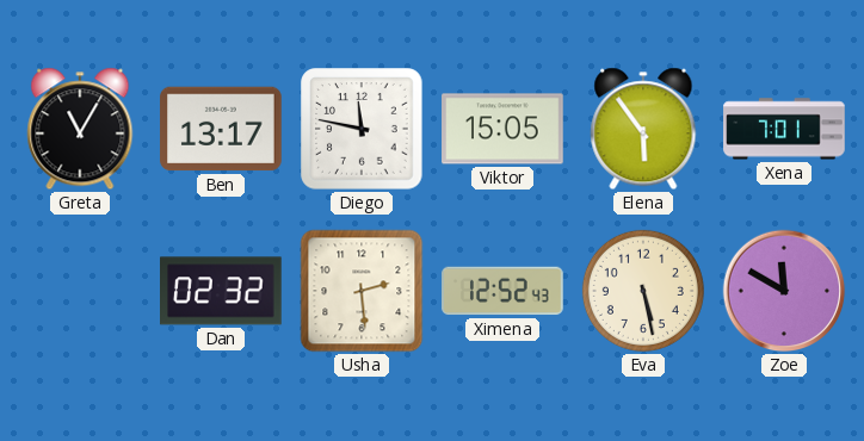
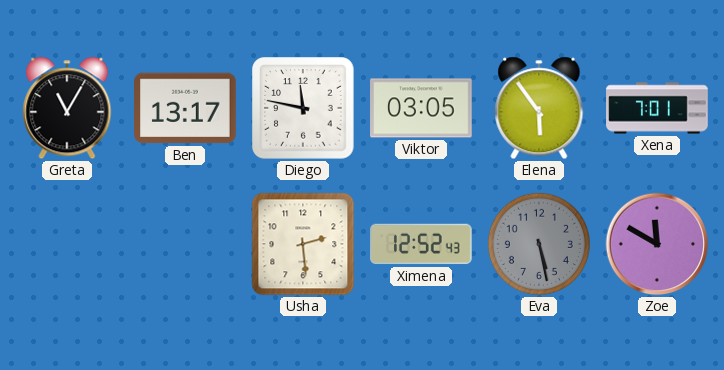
Viktor: 15:05 -> 03:05 (421, 108)
Dan: 02:32 -> none (222, 291)
Eva dial: cream -> grey (539, 244)
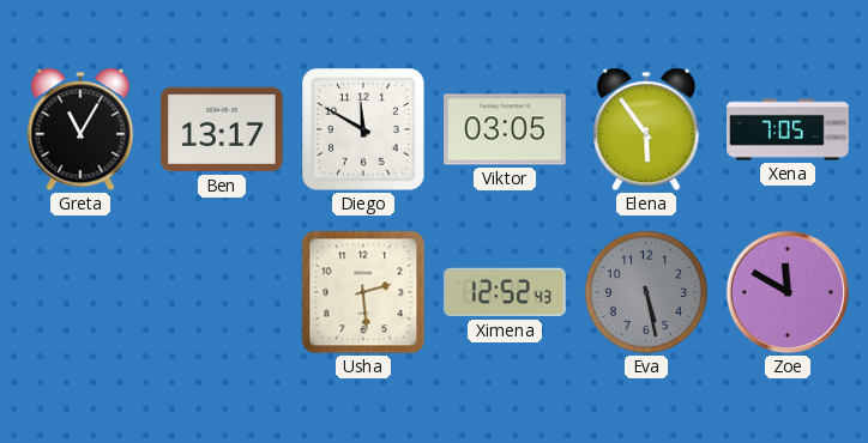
Diego: 11:47 -> 11:50 (363, 129)
Xena: 7:01 -> 7:05 (788, 129)
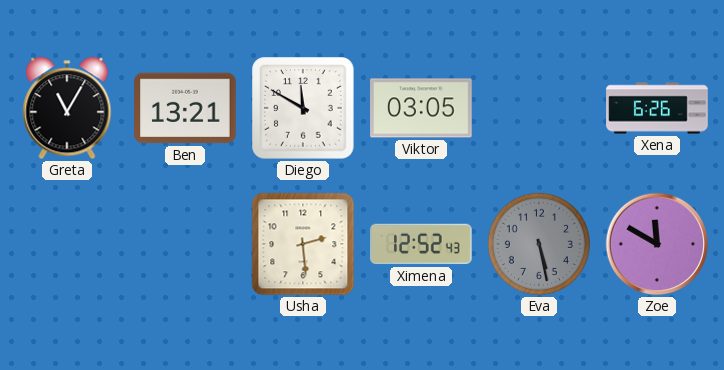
Ben: 13:17 -> 13:21 (185, 108)
Elena: 5:54 -> none (646, 129)
Xena: 7:05 -> 6:26 (657, 108)
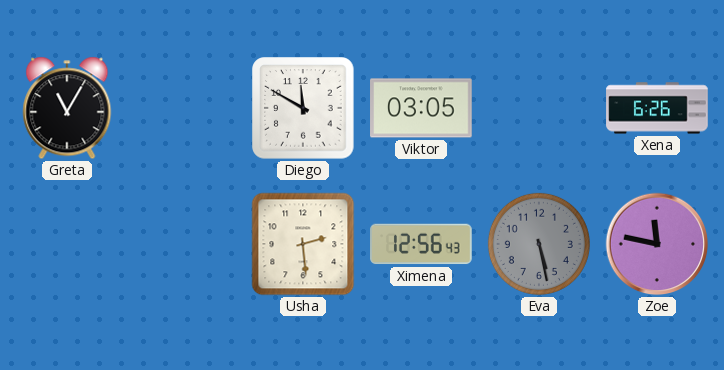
Ben: 13:21 -> none (185, 108)
Ximena: 12:52 -> 12:56 (421, 244)
Zoe: 11:50 -> 11:47 (657, 244)
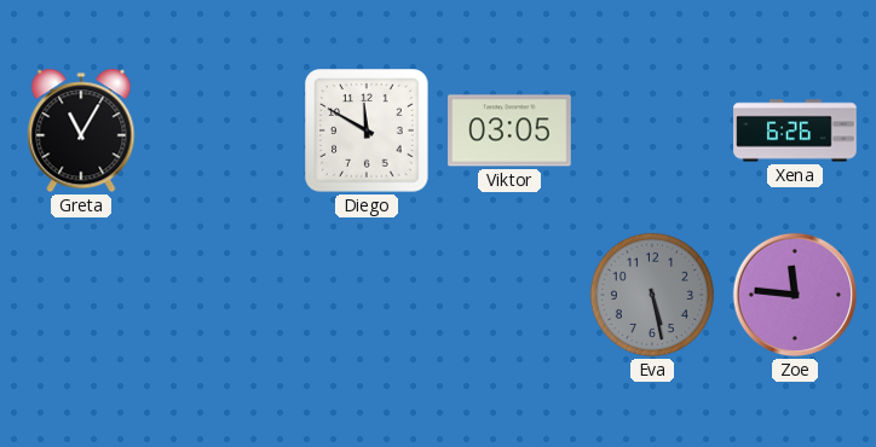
Usha: 2:29 -> none (303, 244)
Ximena: 12:56 -> none (421, 244)
Zoe: 11:47 -> 11:46 (795, 295)
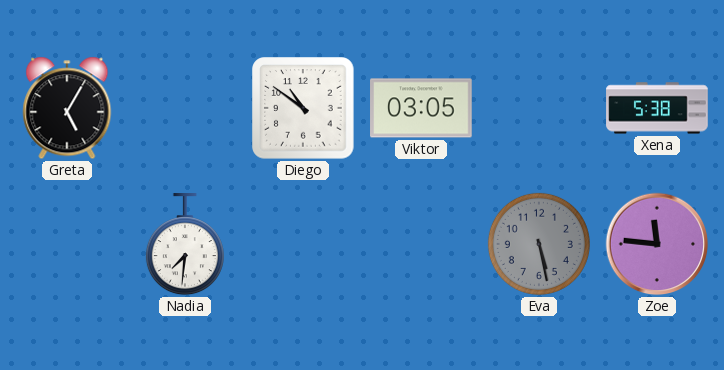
Greta: 11:05 -> 5:05 (67, 108)
Diego: 11:50 -> 10:51 (303, 108)
Xena: 6:26 -> 5:38 (657, 108)
Nadia: none -> 7:31 (185, 245)
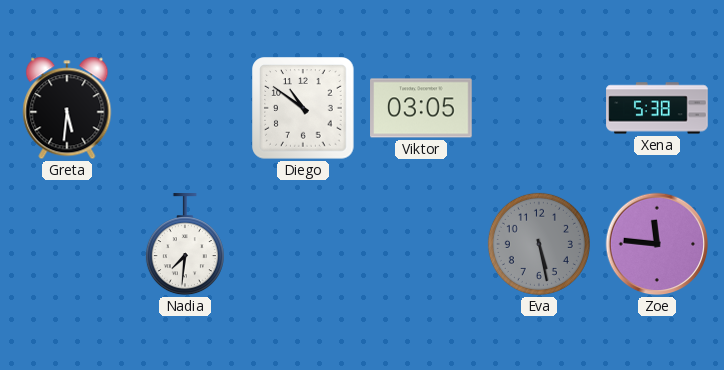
Greta: 5:05 -> 5:31 (67, 108)
